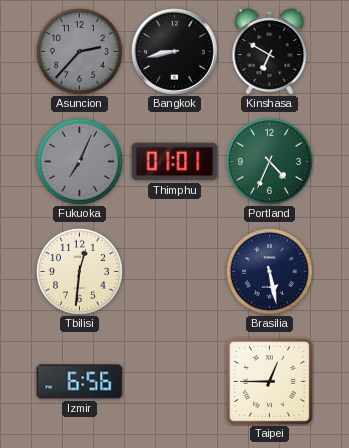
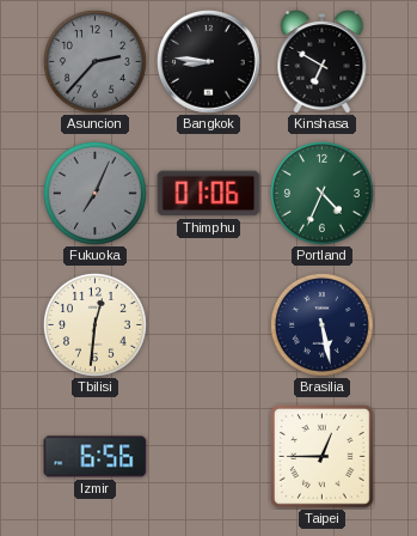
Bangkok: 8:43 -> 8:46 (209, 62)
Thimphu: 01:01 -> 01:06 (209, 194)
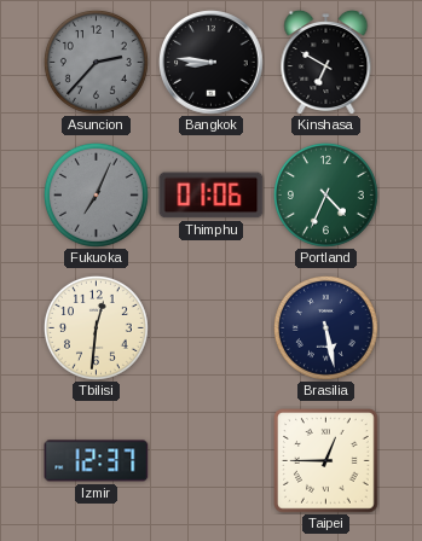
Izmir: 6:56 -> 12:37 (97, 461)
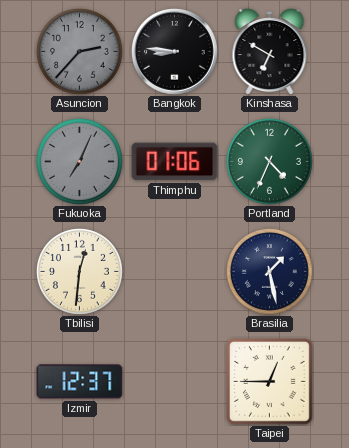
Brasilia: 5:28 -> 1:28 (269, 271)
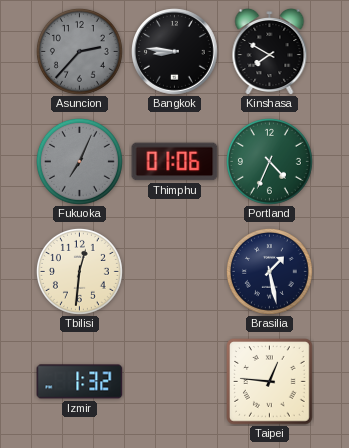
Kinshasa: 6:50 -> 7:50 (270, 51)
Izmir: 12:37 -> 1:32 (80, 382)
Taipei: 12:45 -> 12:46 (270, 382)
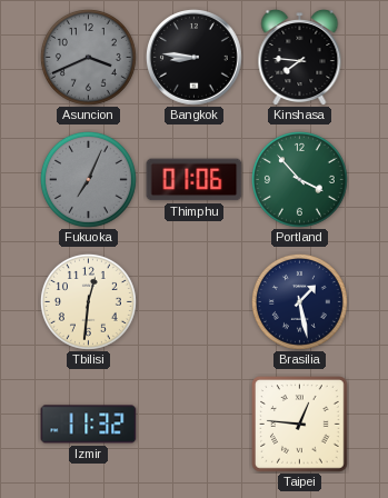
Asuncion: 2:37 -> 3:41 (88, 57)
Kinshasa: 7:50 -> 7:46 (300, 57)
Portland: 4:34 -> 3:53 (299, 179)
Izmir: 1:32 -> 11:32 (89, 425)
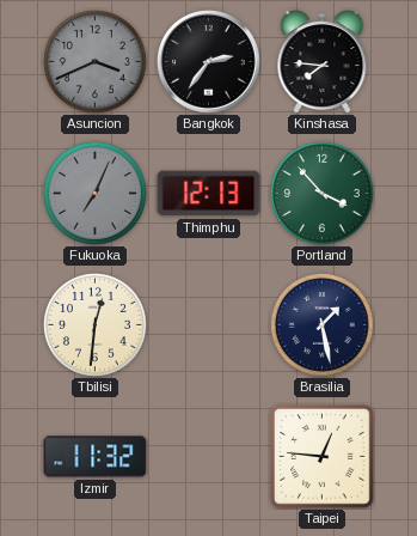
Bangkok: 8:46 -> 2:36 (209, 62)
Thimphu: 01:06 -> 12:13 (209, 194)
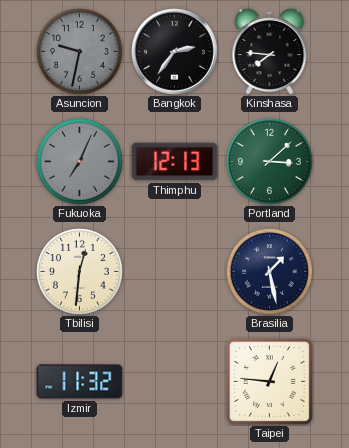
Asuncion: 3:41 -> 9:32 (79, 51)
Portland: 3:53 -> 3:08 (269, 161)
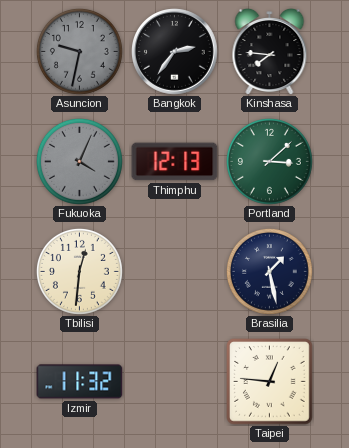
Fukuoka: 7:04 -> 4:04 (79, 161)
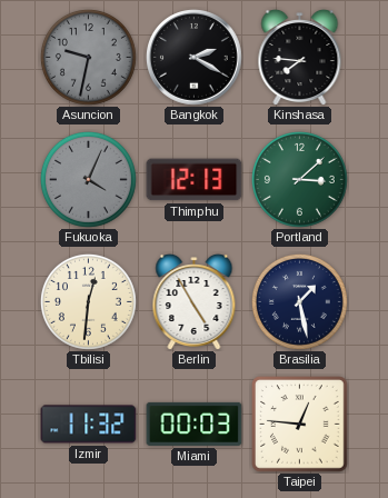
Bangkok: 2:36 -> 2:20 (195, 58)
Berlin: none -> 4:55 (195, 301)
Miami: none -> 00:03 (195, 424)
